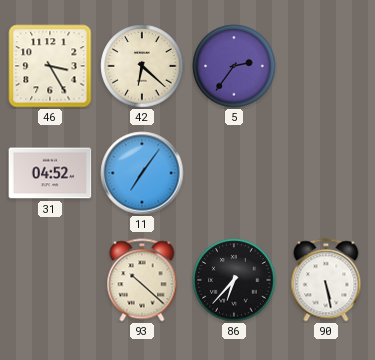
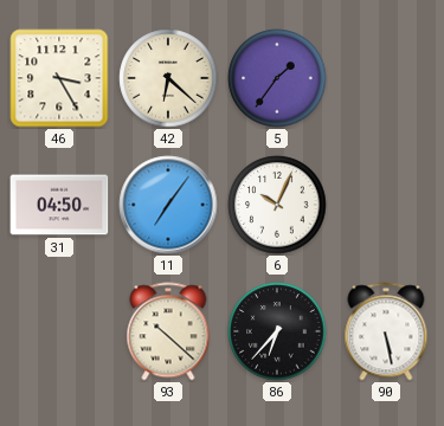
5: 2:36 -> 1:36 (277, 78)
31: 04:52 -> 04:50 (59, 205)
6: none -> 10:04 (277, 205)
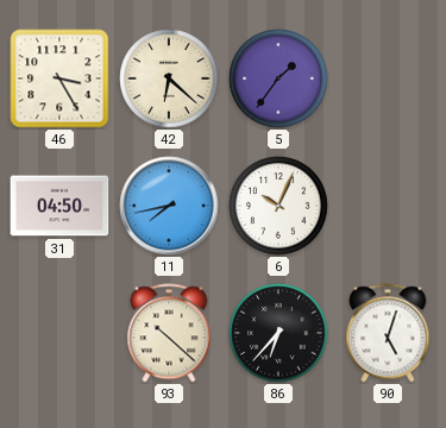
11: 7:06 -> 7:43 (169, 206)
90: 5:28 -> 5:03 (388, 333)
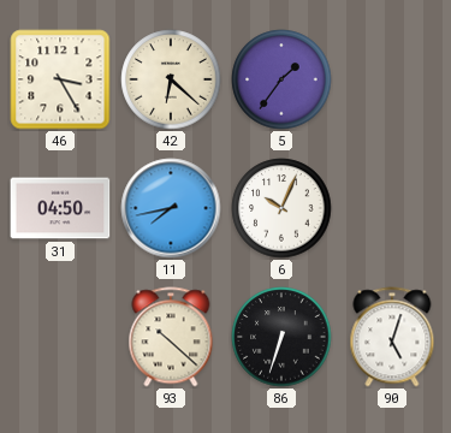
86: 6:37 -> 6:33 (281, 337)
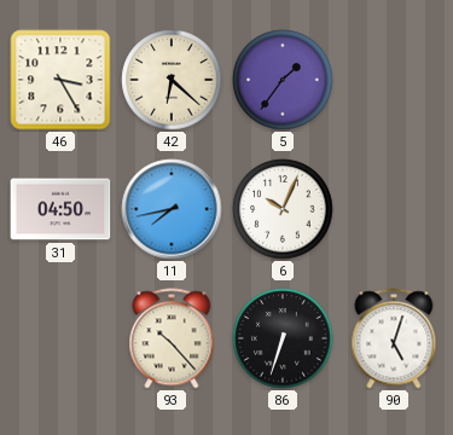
93: 10:22 -> 10:23 (172, 338)
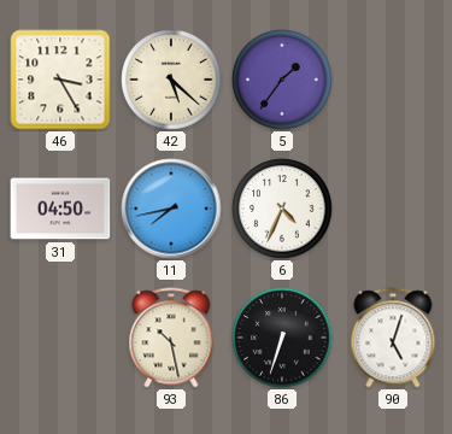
42: 6:22 -> 5:22 (171, 80)
6: 10:04 -> 4:34 (282, 209)
93: 10:23 -> 10:28 (171, 338)
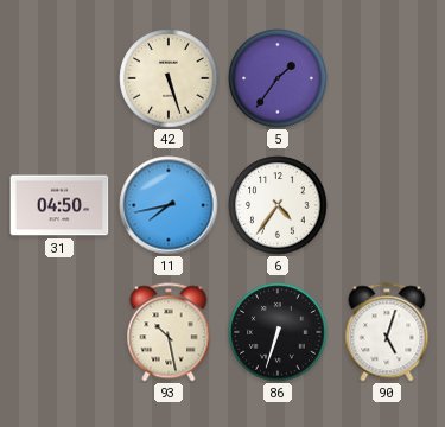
46: 3:25 -> none (60, 80)
42: 5:22 -> 5:27 (169, 78)
6: 4:34 -> 4:36 (278, 205)
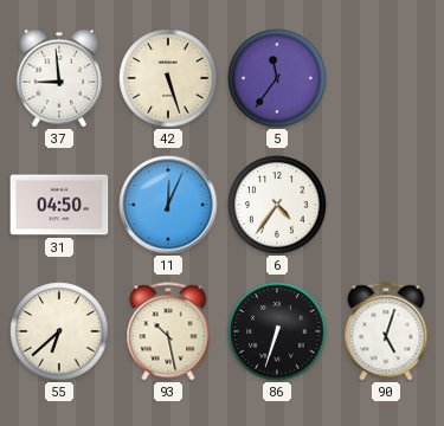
37: none -> 8:59 (59, 78)
5: 1:36 -> 11:36 (277, 78)
11: 7:43 -> 12:04 (168, 205)
55: none -> 6:38 (59, 331)
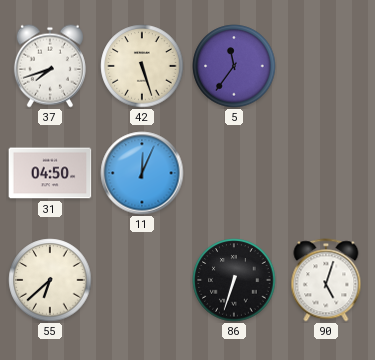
37: 8:59 -> 7:42 (50, 66)
6: 4:36 -> none (277, 205)
93: 10:28 -> none (168, 331)
